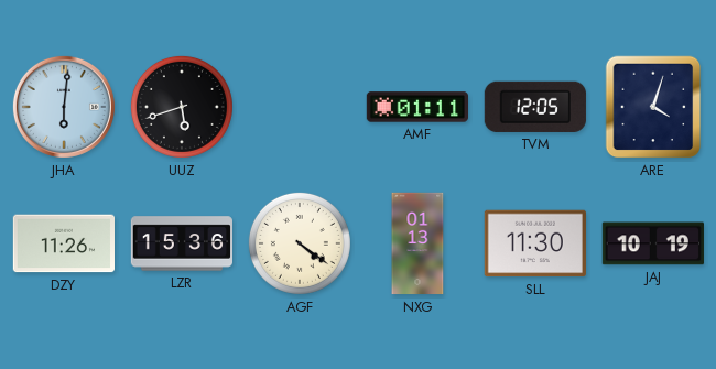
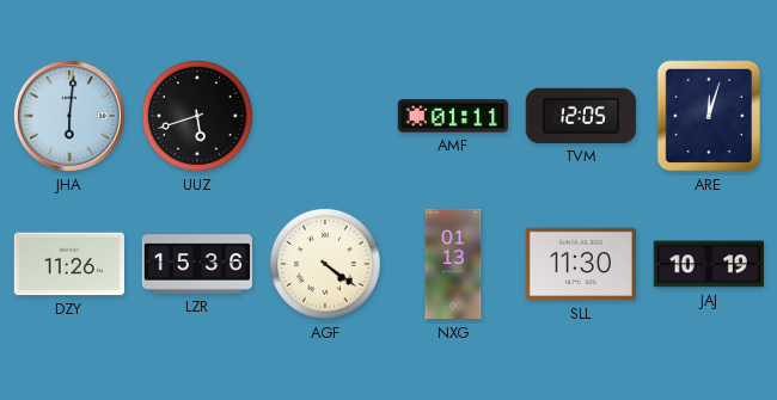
ARE: 4:03 -> 12:03 (709, 116)
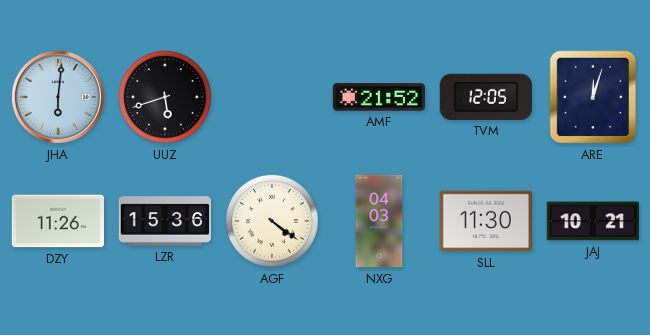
AMF: 01:11 -> 21:52 (378, 97)
NXG: 01:13 -> 04:03 (379, 221)
JAJ: 10:19 -> 10:21 (593, 221)
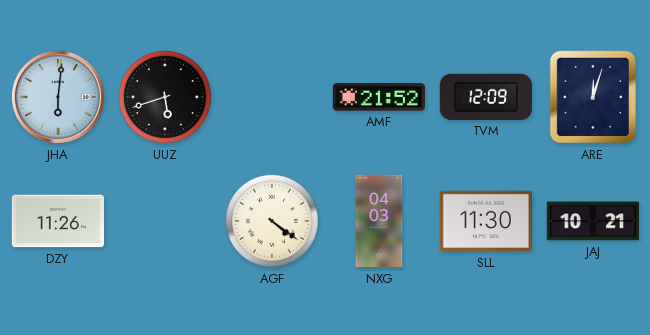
TVM: 12:05 -> 12:09 (486, 97)
LZR: 15:36 -> none (165, 221)
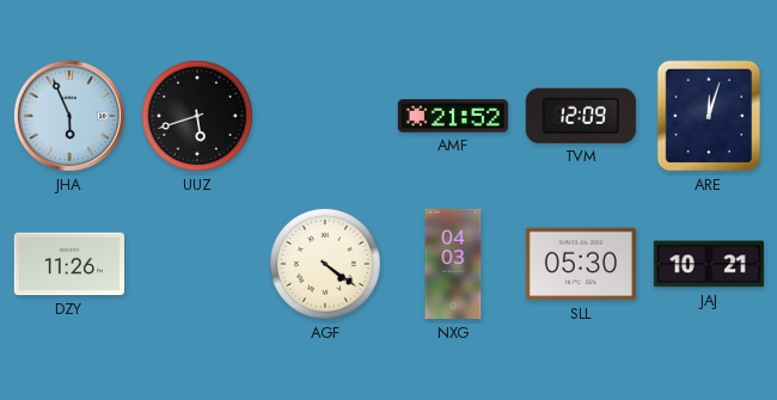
JHA: 6:01 -> 5:56 (69, 116)
SLL: 11:30 -> 05:30 (580, 264)
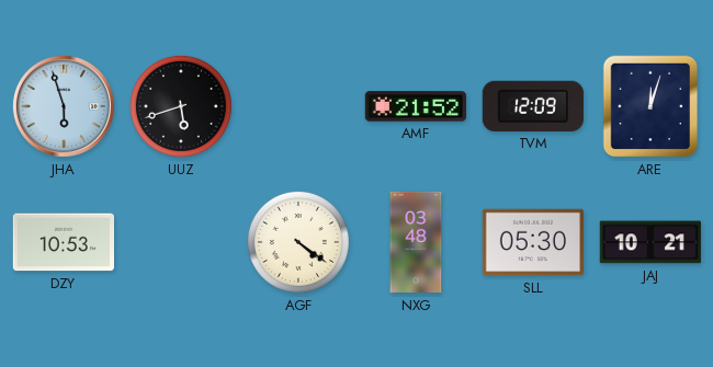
JHA: 5:56 -> 5:57 (64, 106)
DZY: 11:26 -> 10:53 (63, 242)
NXG: 04:03 -> 03:48 (416, 242)
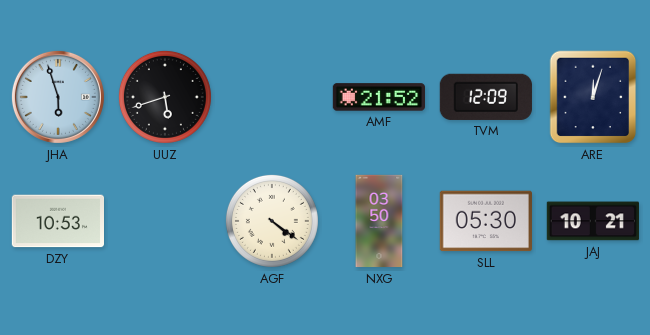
NXG: 03:48 -> 03:50 (379, 221)
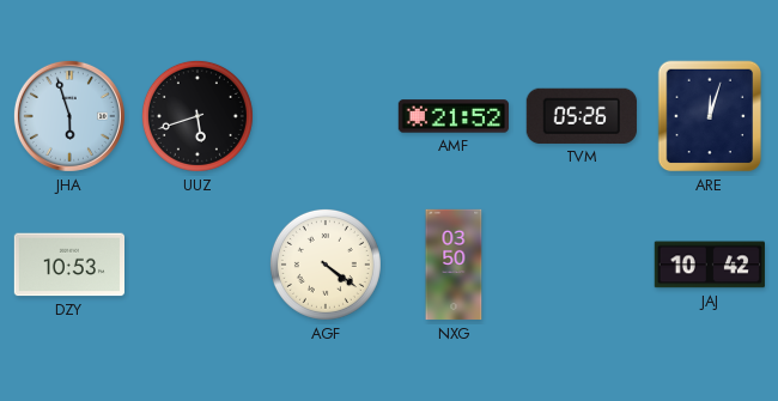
TVM: 12:09 -> 05:26 (582, 116)
SLL: 05:30 -> none (485, 221)
JAJ: 10:21 -> 10:42 (710, 265)
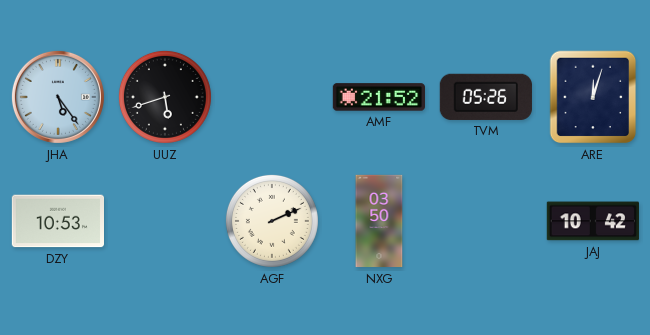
JHA: 5:57 -> 5:24 (58, 97)
AGF: 4:21 -> 2:11 (272, 221)
